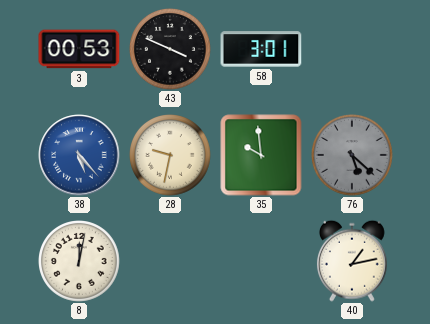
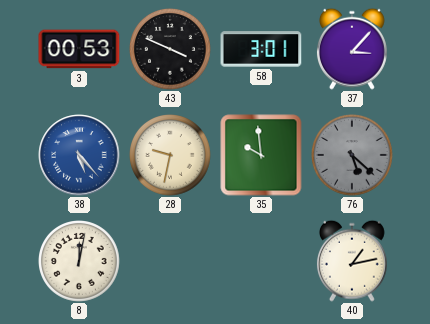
37: none -> 3:07 (352, 49)
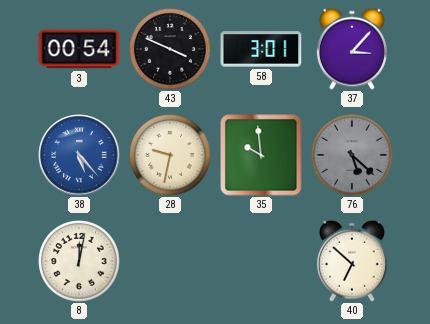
3: 00:53 -> 00:54 (79, 49)
40: 1:13 -> 6:52 (352, 261)
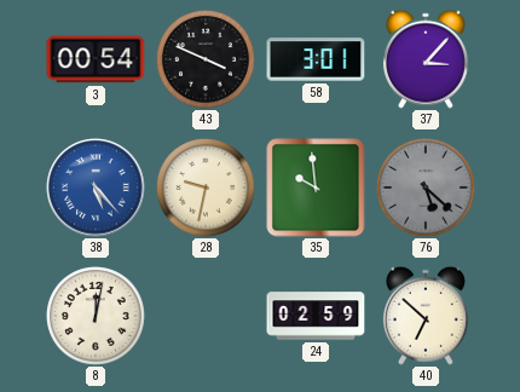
24: none -> 02:59 (316, 316)
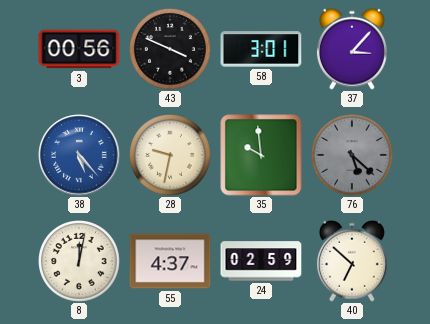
3: 00:54 -> 00:56 (79, 49)
55: none -> 4:37 (170, 261)
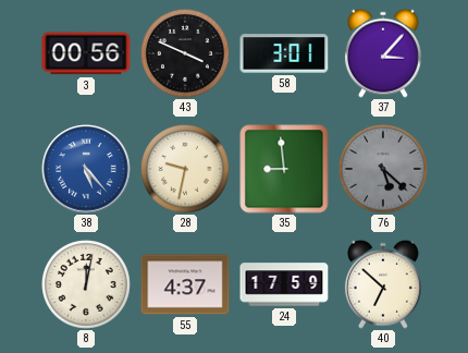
35: 9:59 -> 8:59 (284, 169)
24: 02:59 -> 17:59 (284, 284)
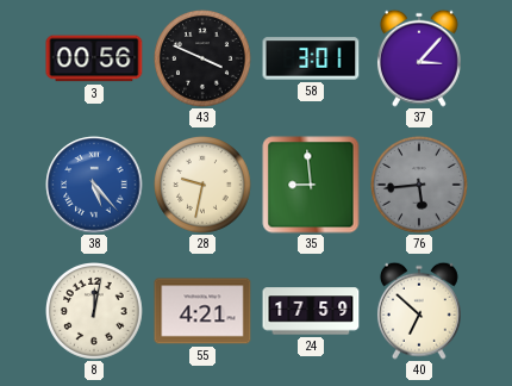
76: 5:22 -> 5:44 (420, 186)
55: 4:37 -> 4:21 (202, 311)
